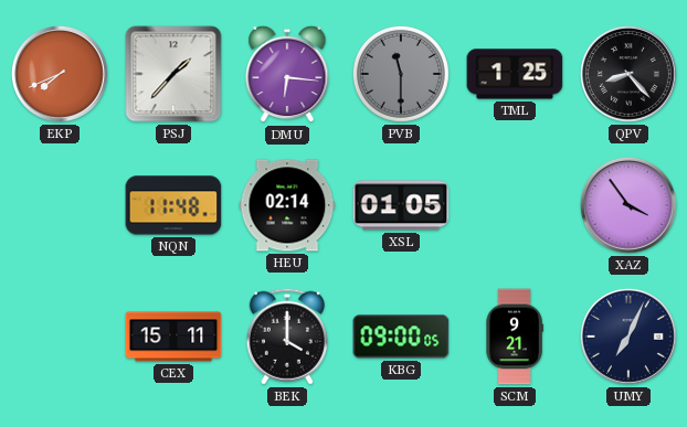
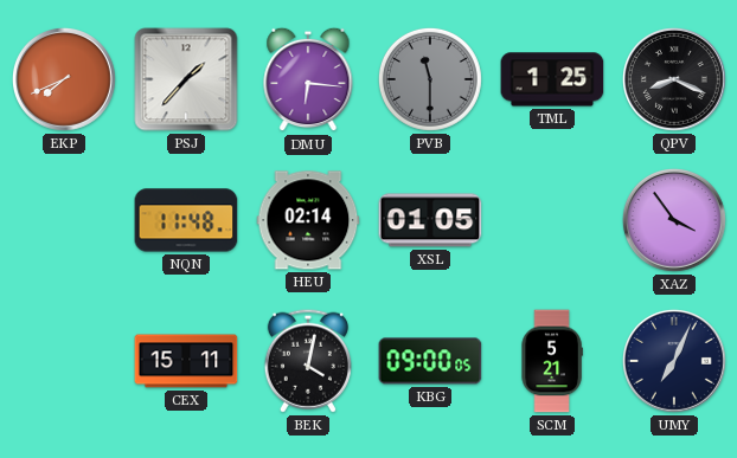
QPV: 8:23 -> 8:19 (674, 79)
BEK: 4:00 -> 4:02 (308, 361)
SCM: 9:21 -> 5:21 (552, 361)
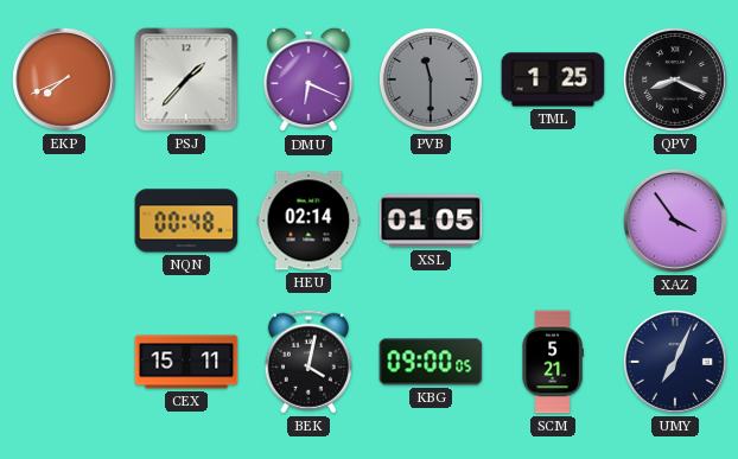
DMU: 6:16 -> 6:19 (308, 79)
NQN: 11:48 -> 00:48 (186, 221)
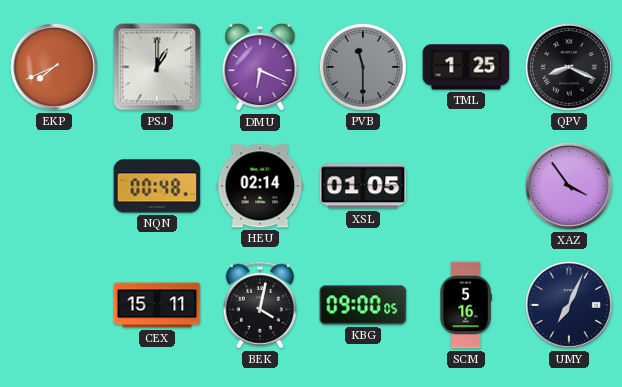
PSJ: 1:37 -> 1:00 (157, 67)
SCM: 5:21 -> 5:16 (466, 305)
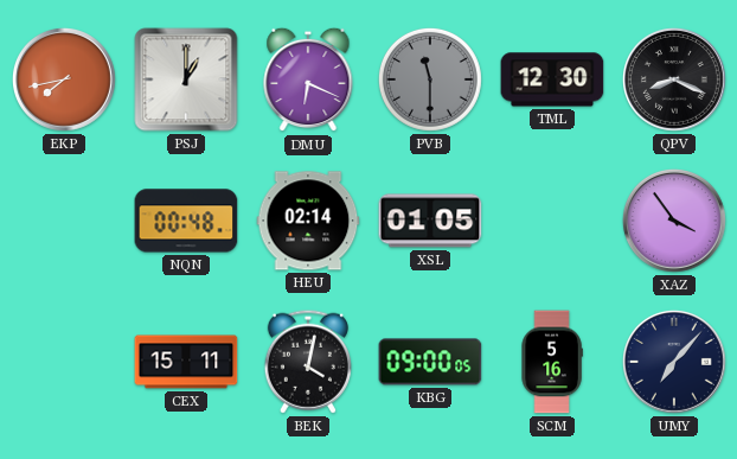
EKP: 7:41 -> 7:43 (64, 79)
TML: 1:25 -> 12:30 (552, 79)
UMY: 7:04 -> 7:07 (674, 362)
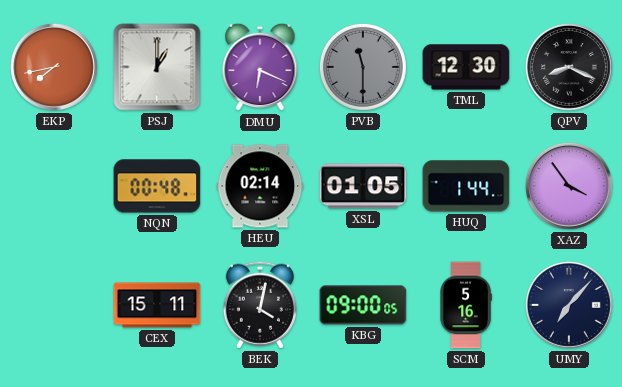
HUQ: none -> 1:44 (466, 186)
